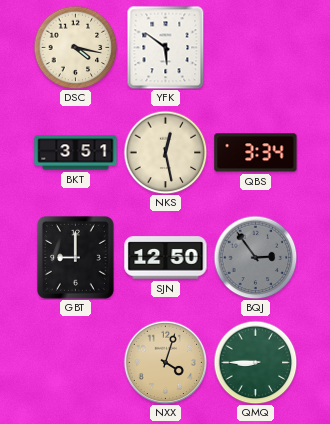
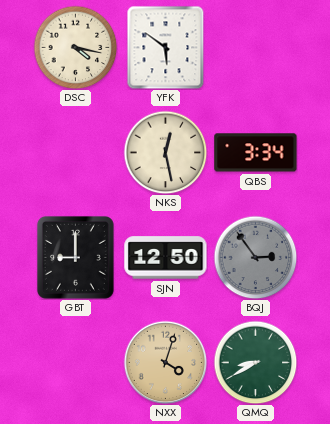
BKT: 3:51 -> none (76, 153)
QMQ: 8:45 -> 8:40 (255, 362)
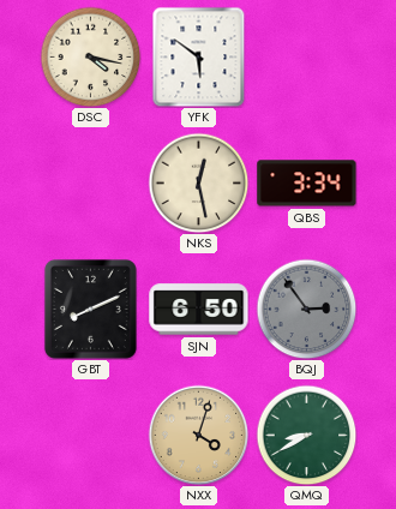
GBT: 9:00 -> 8:11 (90, 309)
SJN: 12:50 -> 6:50 (199, 310)
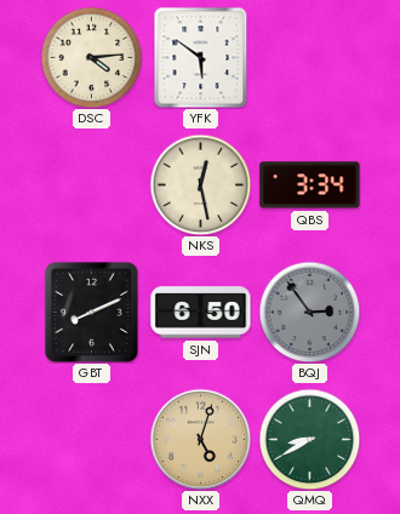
DSC: 4:17 -> 4:14 (91, 57)
NXX: 4:03 -> 5:03 (200, 439)
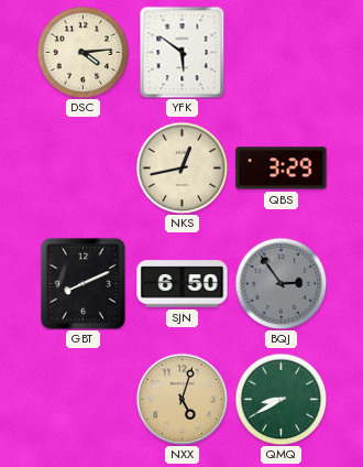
NKS: 12:28 -> 12:43 (182, 167)
QBS: 3:34 -> 3:29 (282, 169)
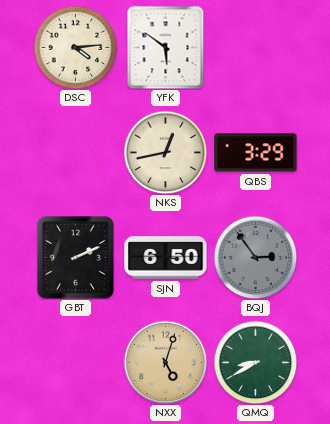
GBT: 8:11 -> 2:11 (75, 257)
